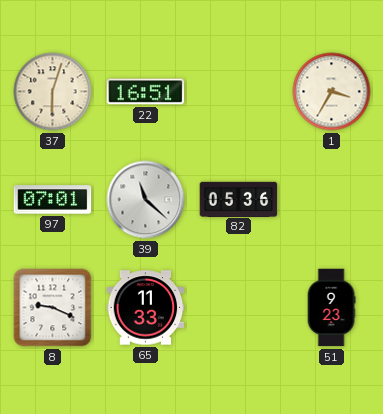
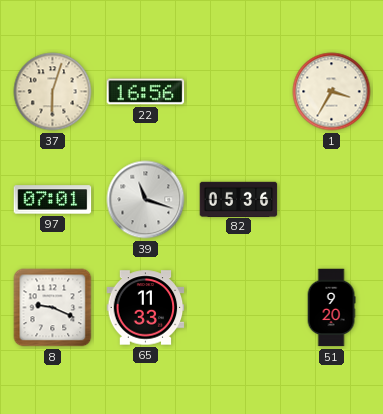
22: 16:51 -> 16:56 (146, 92)
39: 11:22 -> 11:18 (146, 200)
51: 9:23 -> 9:20 (331, 308)
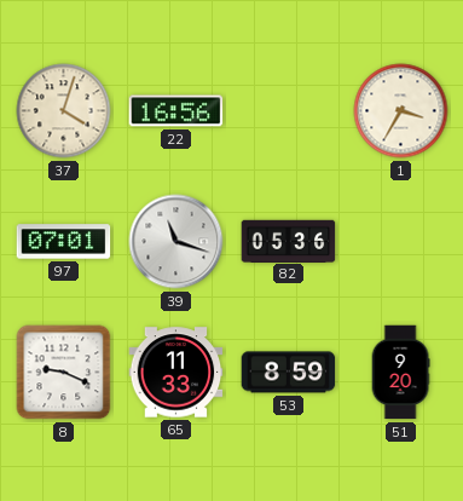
37: 6:03 -> 4:03 (64, 111)
53: none -> 8:59 (289, 373)
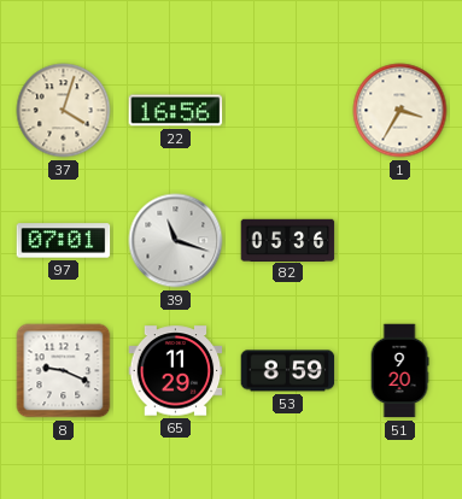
65: 11:33 -> 11:29 (176, 371)
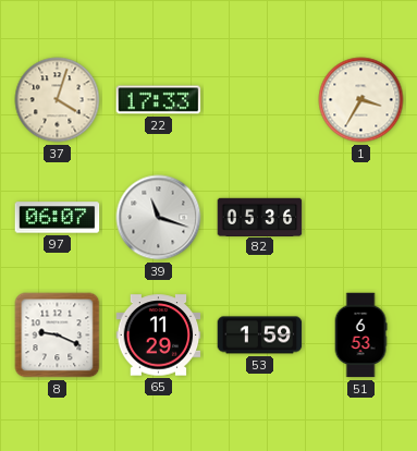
22: 16:56 -> 17:33 (159, 100)
97: 07:01 -> 06:07 (58, 218)
53: 8:59 -> 1:59 (260, 336)
51: 9:20 -> 6:53 (360, 336)
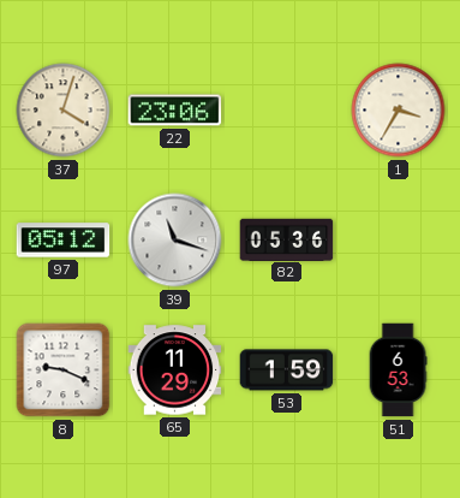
22: 17:33 -> 23:06 (175, 111)
97: 06:07 -> 05:12 (64, 241)
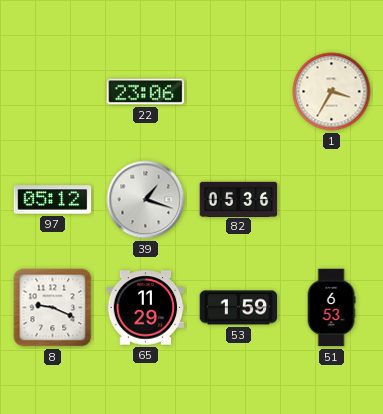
37: 4:03 -> none (64, 111)
39: 11:18 -> 1:18 (146, 200)
